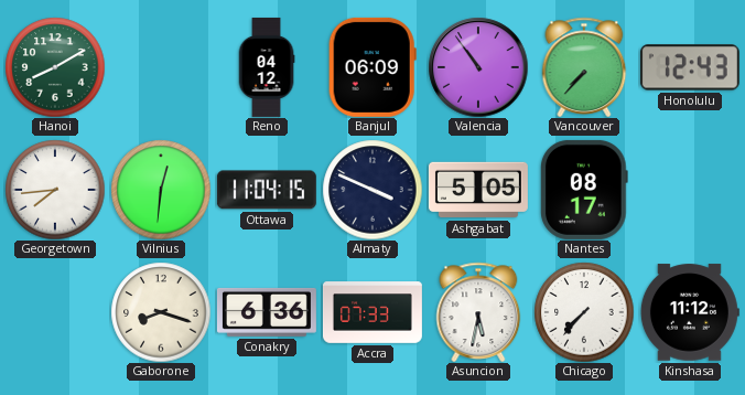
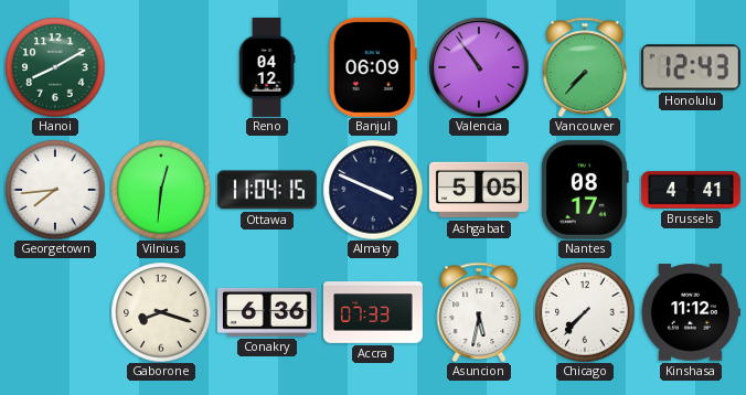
Brussels: none -> 4:41 (691, 190)
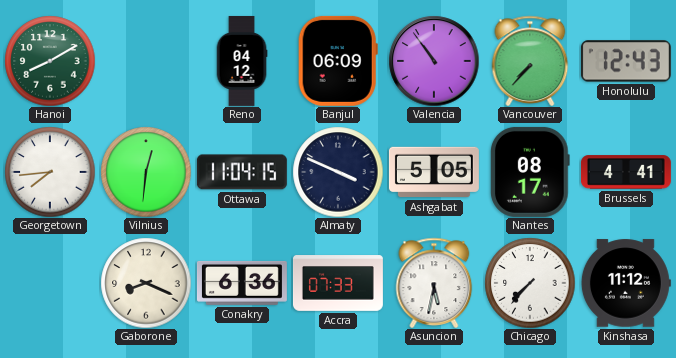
Gaborone: 8:18 -> 8:19 (146, 283)
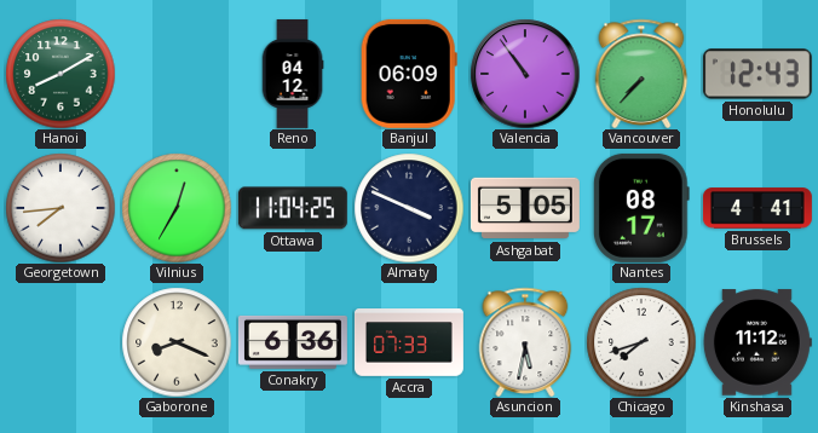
Vilnius: 12:31 -> 12:35 (177, 208)
Ottawa: 11:04:15 -> 11:04:25 (293, 208)
Chicago: 7:37 -> 7:42 (641, 342)
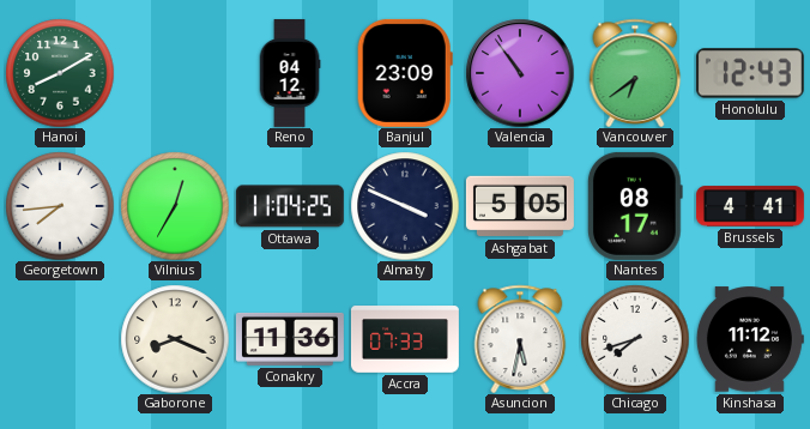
Banjul: 06:09 -> 23:09 (405, 73)
Vancouver: 7:37 -> 6:39 (635, 73)
Conakry: 6:36 -> 11:36 (290, 339)
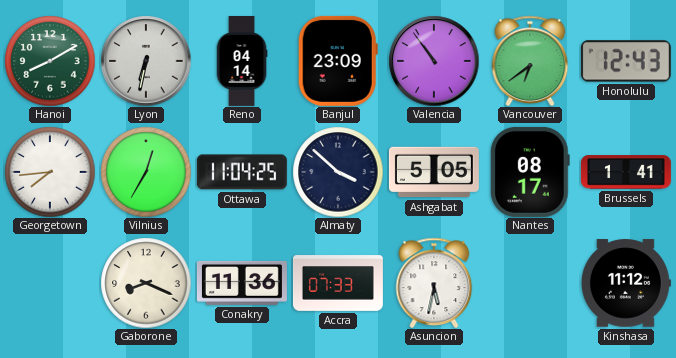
Lyon: none -> 6:32 (146, 61)
Reno: 04:12 -> 04:14 (242, 61)
Almaty: 3:49 -> 3:52 (338, 172)
Brussels: 4:41 -> 1:41 (626, 172)
Chicago: 7:42 -> none (635, 339)
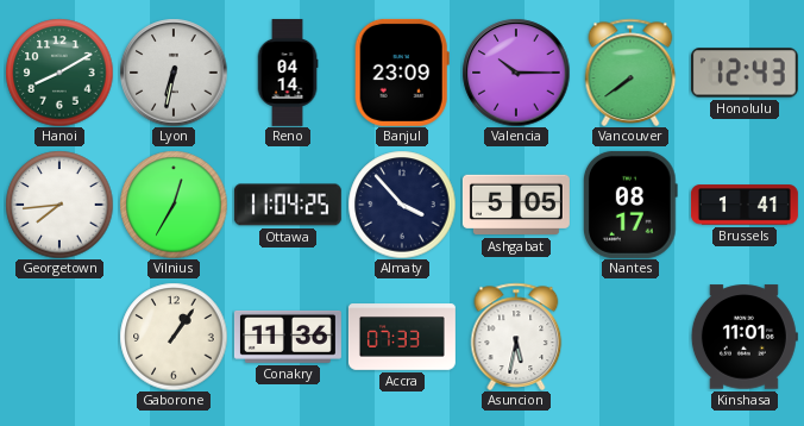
Valencia: 10:54 -> 10:15 (516, 73)
Vancouver: 6:39 -> 7:39 (630, 73)
Almaty: 3:52 -> 3:53 (402, 205)
Gaborone: 8:19 -> 1:06 (174, 337)
Kinshasa: 11:12 -> 11:01 (745, 337)
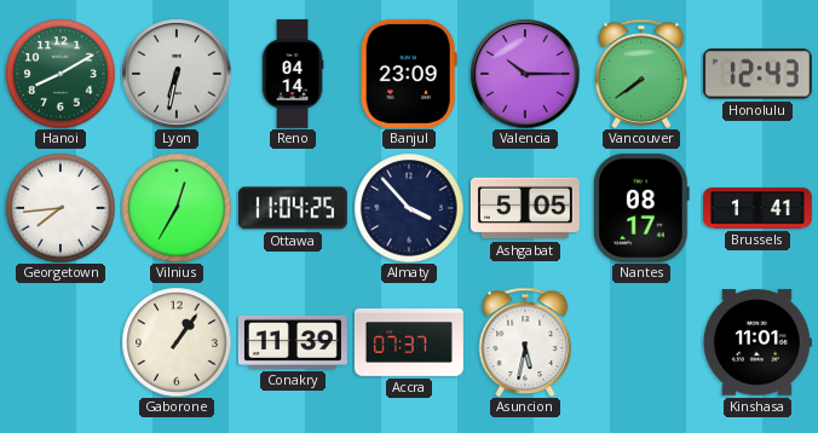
Conakry: 11:36 -> 11:39 (293, 342)
Accra: 07:33 -> 07:37 (409, 342)
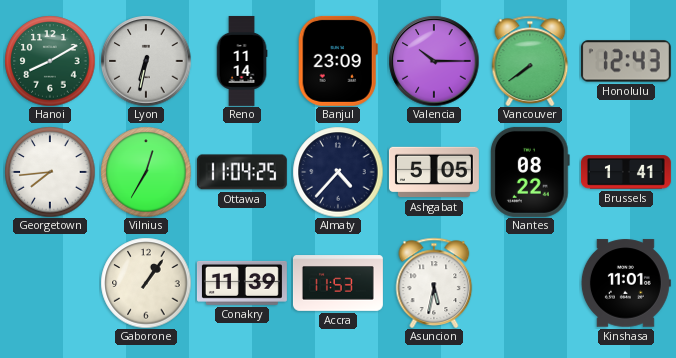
Reno: 04:14 -> 11:14 (242, 61)
Almaty: 3:53 -> 4:37 (338, 172)
Nantes: 08:17 -> 08:22 (530, 172)
Accra: 07:37 -> 11:53 (338, 283)
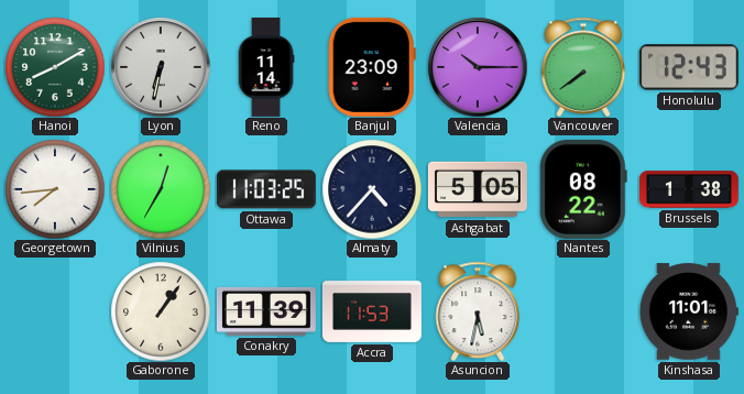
Ottawa: 11:04 -> 11:03 (266, 189)
Brussels: 1:41 -> 1:38 (689, 189)
